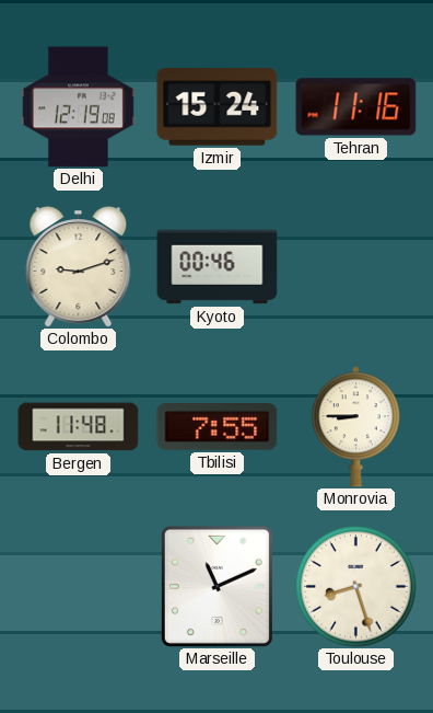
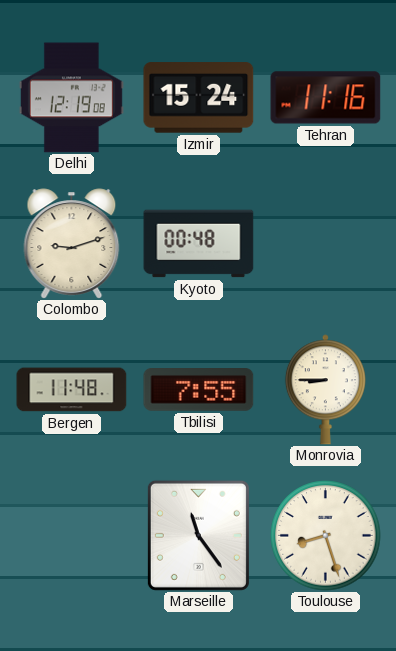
Kyoto: 00:46 -> 00:48 (199, 244)
Marseille: 11:11 -> 11:24 (198, 535)
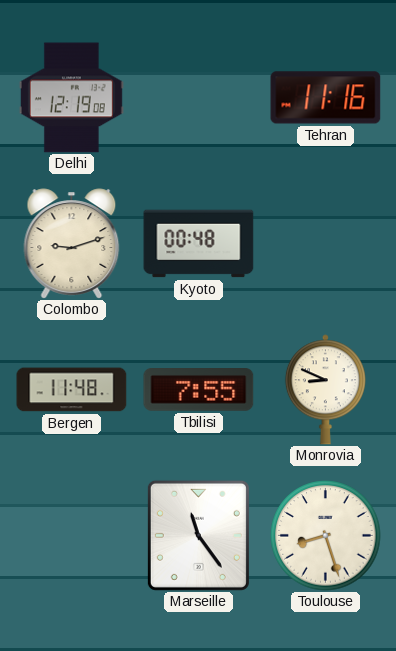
Izmir: 15:24 -> none (199, 98)
Monrovia: 8:45 -> 8:49 (325, 390)
